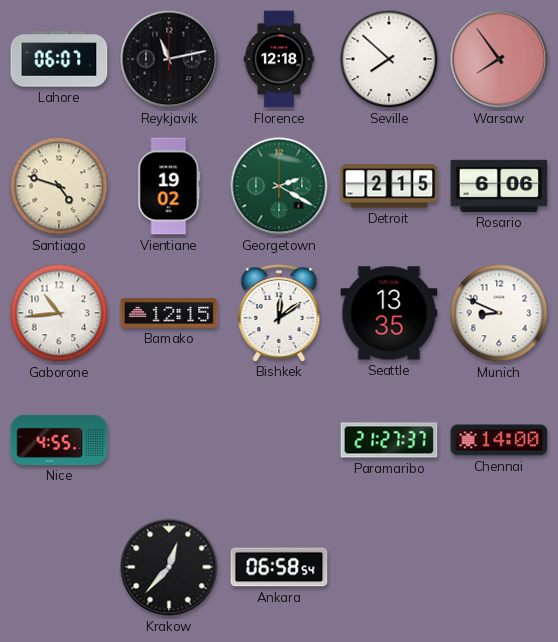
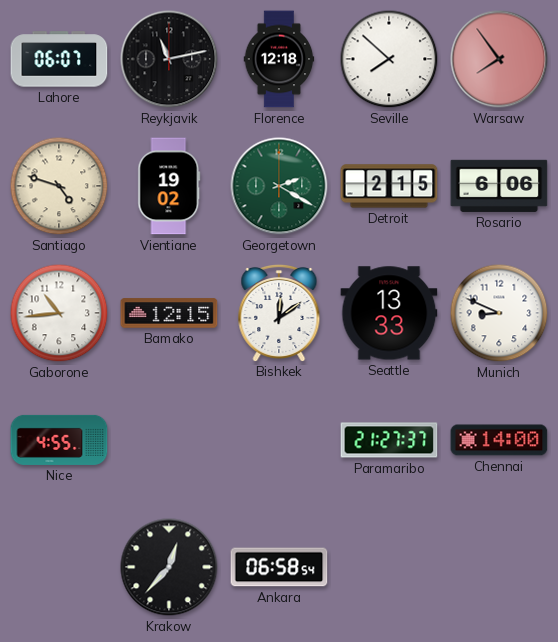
Seattle: 13:35 -> 13:33 (389, 313)
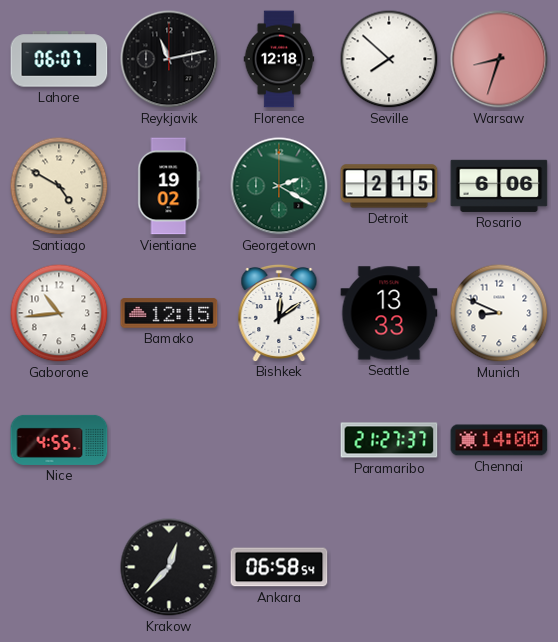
Warsaw: 7:54 -> 8:33 (499, 59)
Santiago: 4:48 -> 4:50 (59, 186)
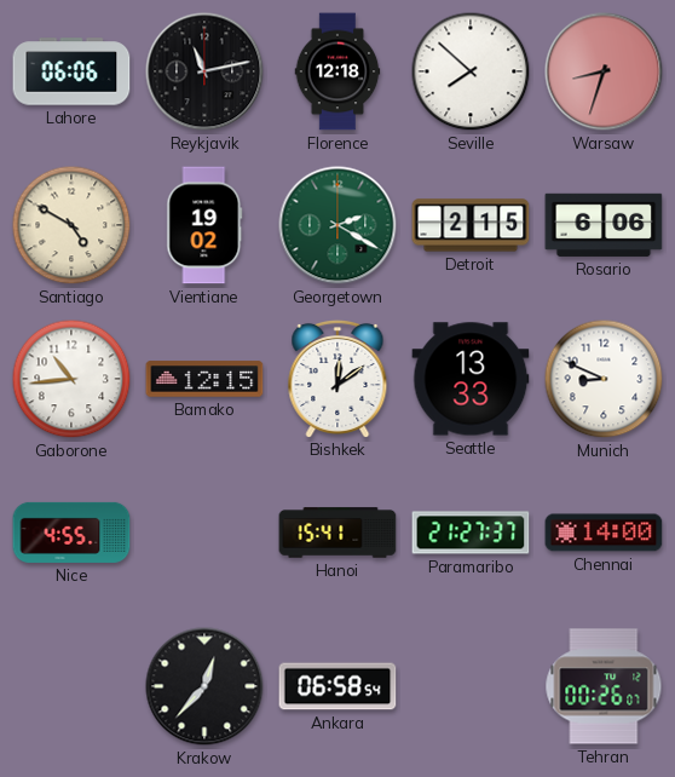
Lahore: 06:07 -> 06:06 (71, 71)
Hanoi: none -> 15:41 (337, 533)
Tehran: none -> 00:26 (604, 686)
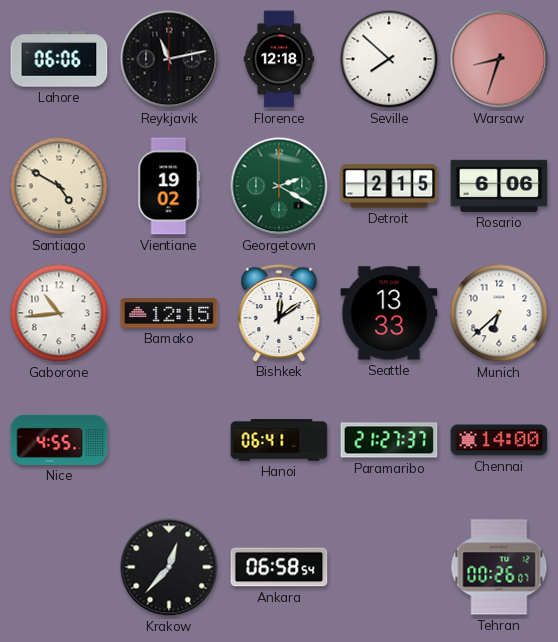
Munich: 8:49 -> 6:38 (499, 313)
Hanoi: 15:41 -> 06:41 (279, 440)
